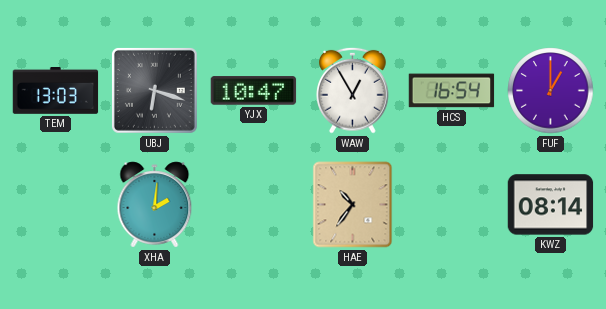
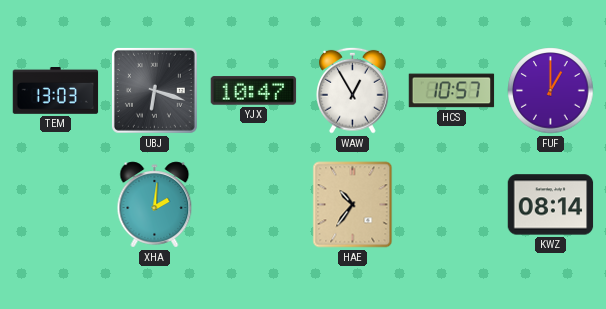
HCS: 16:54 -> 10:57 (452, 91)
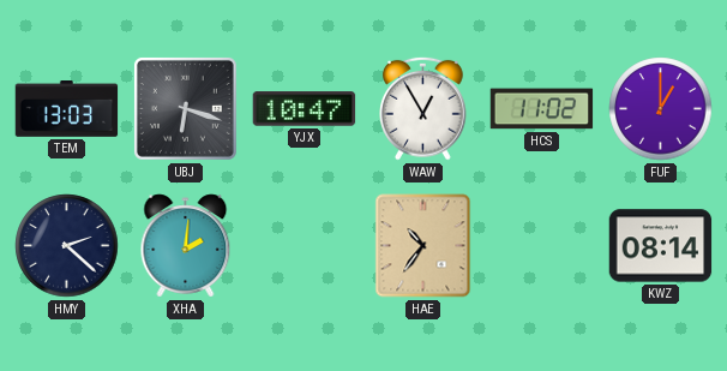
HCS: 10:57 -> 11:02 (542, 109)
HMY: none -> 2:22 (67, 246)
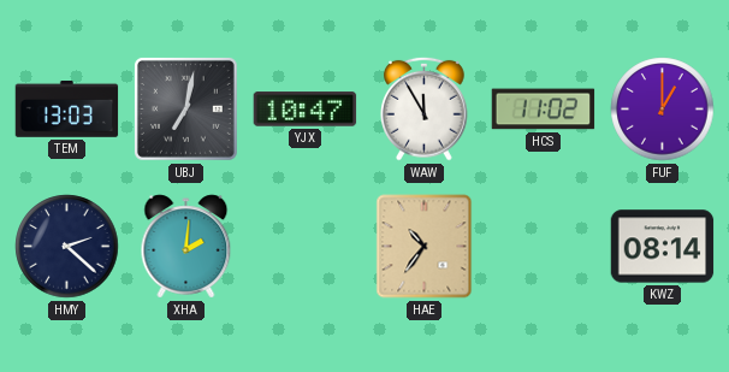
UBJ: 6:18 -> 7:02 (185, 108)
WAW: 12:55 -> 11:55 (425, 108)
